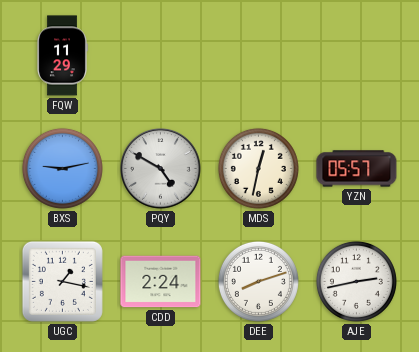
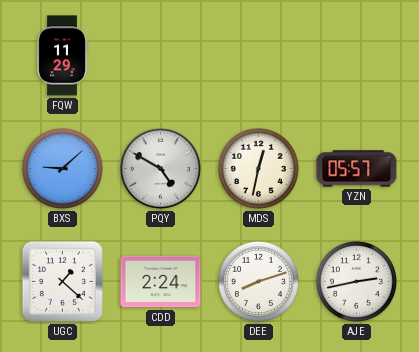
BXS: 9:13 -> 9:08 (62, 168)
UGC: 1:17 -> 1:22 (62, 281)
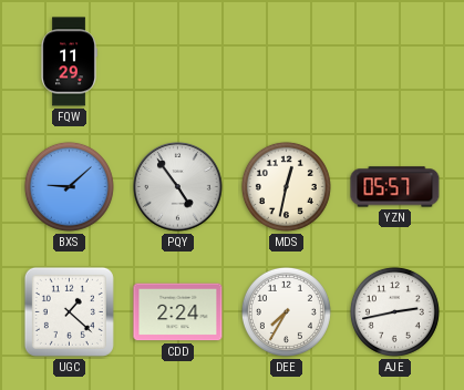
PQY: 4:50 -> 4:54 (178, 187)
DEE: 8:12 -> 7:35 (286, 311)
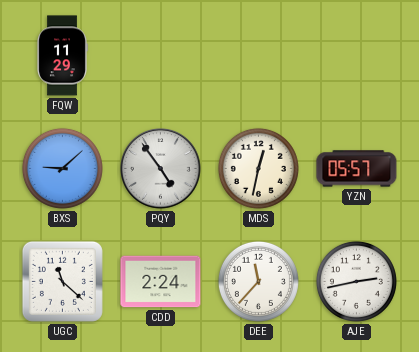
UGC: 1:22 -> 11:22 (62, 281)
DEE: 7:35 -> 11:37 (258, 281)
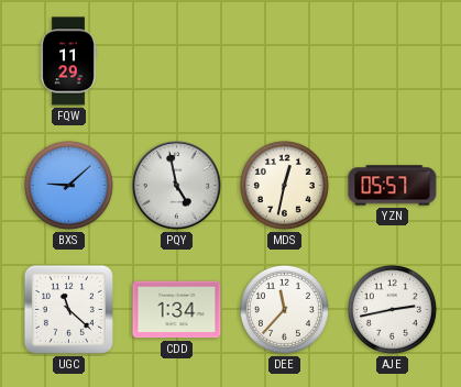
PQY: 4:54 -> 4:58 (177, 186)
CDD: 2:24 -> 1:34 (177, 310)
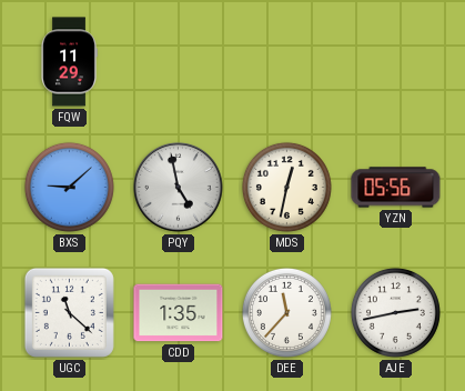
YZN: 05:57 -> 05:56 (396, 188)
CDD: 1:34 -> 1:35 (179, 313)
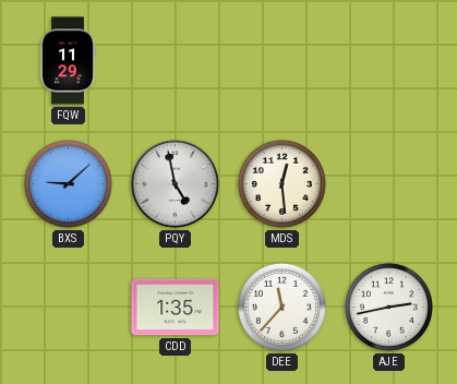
MDS: 12:32 -> 12:29 (281, 183)
YZN: 05:56 -> none (396, 188)
UGC: 11:22 -> none (69, 312)
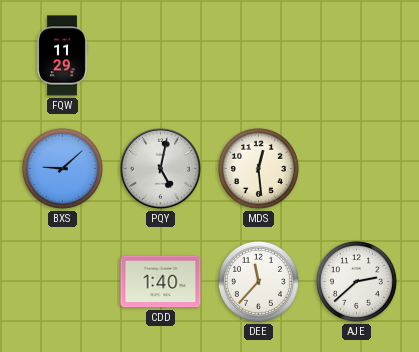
PQY: 4:58 -> 5:02 (161, 169)
CDD: 1:35 -> 1:40 (161, 282)
AJE: 2:43 -> 2:38 (356, 281)
